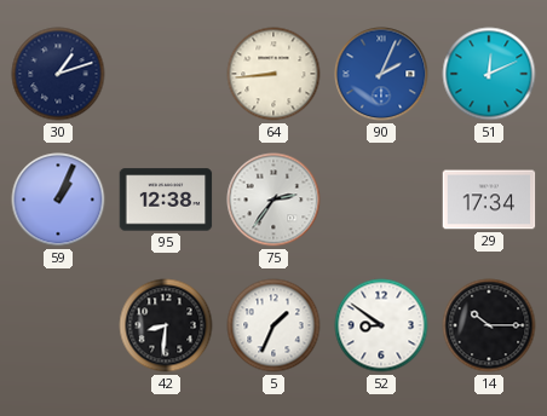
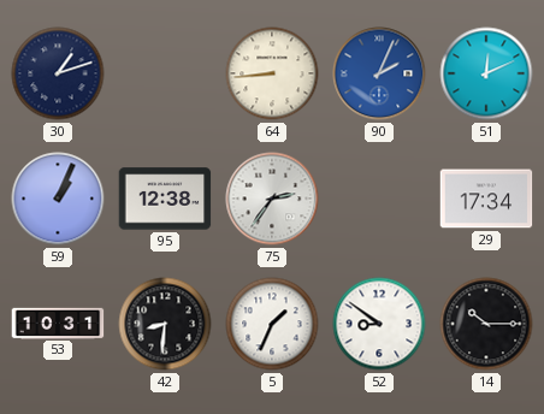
53: none -> 10:31 (58, 323)
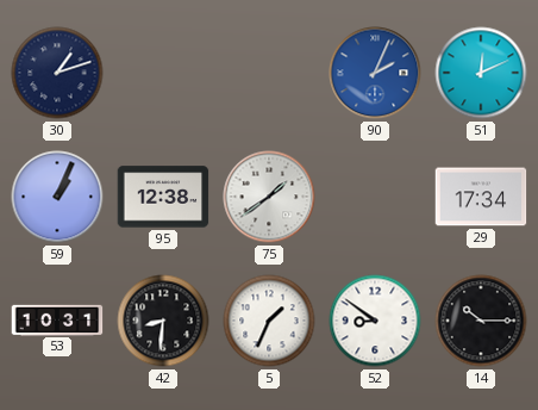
64: 8:44 -> none (272, 73)
75: 2:36 -> 1:39 (269, 197)
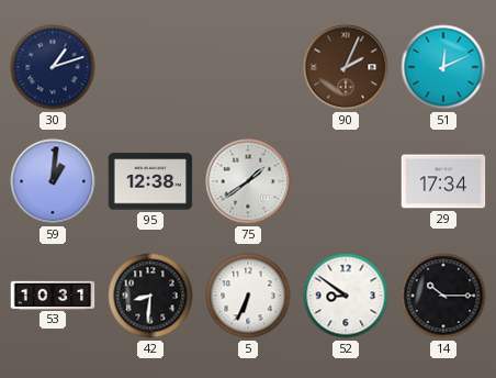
90 dial: blue -> brown (346, 67)
59: 1:04 -> 1:01 (53, 181)
5: 1:34 -> 6:34 (248, 296)
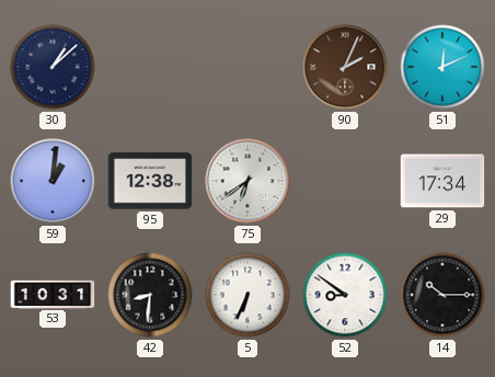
30: 1:12 -> 1:08 (53, 67)
75: 1:39 -> 6:39 (248, 181)
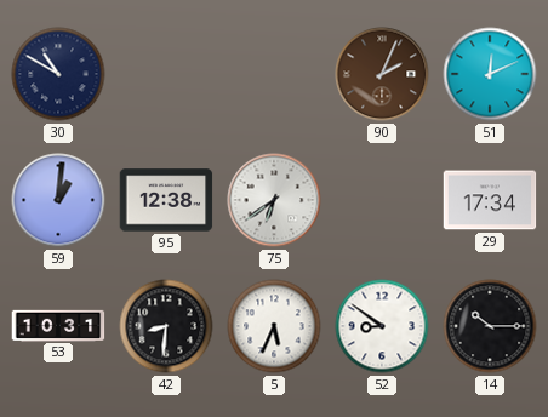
30: 1:08 -> 10:50 (58, 74)
5: 6:34 -> 5:34 (274, 326)
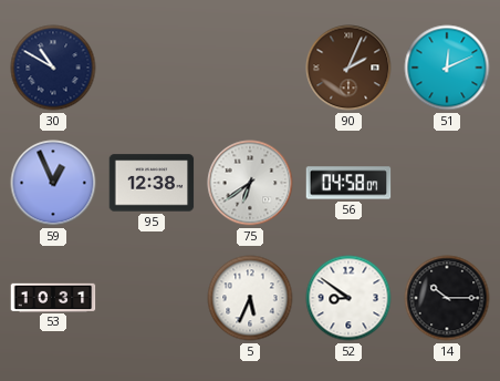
59: 1:01 -> 12:56 (53, 183)
56: none -> 04:58 (348, 183)
29: 17:34 -> none (490, 200)
42: 8:31 -> none (166, 326)
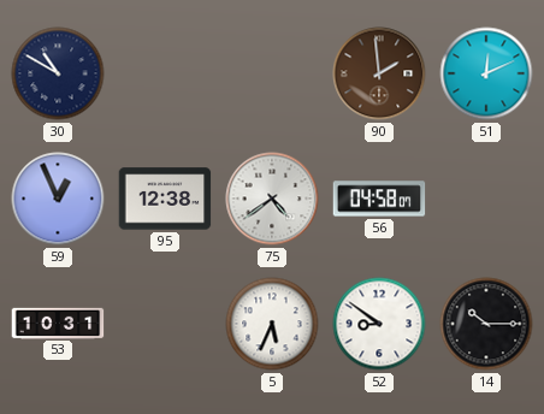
90: 2:04 -> 1:59 (379, 73)
75: 6:39 -> 4:39 (272, 199)
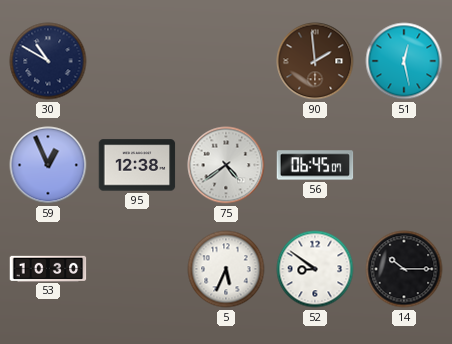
51: 12:11 -> 12:28 (404, 61)
56: 04:58 -> 06:45 (315, 165)
53: 10:31 -> 10:30 (48, 268)
